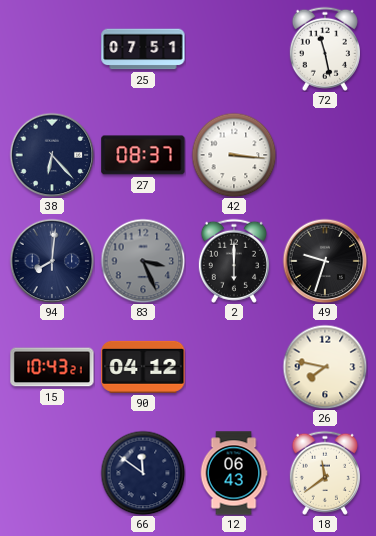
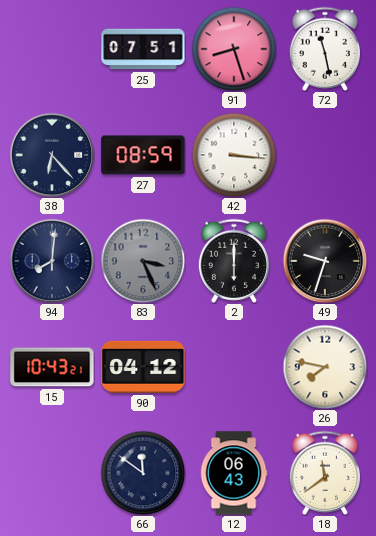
91: none -> 8:27 (234, 49)
27: 08:37 -> 08:59 (143, 155)
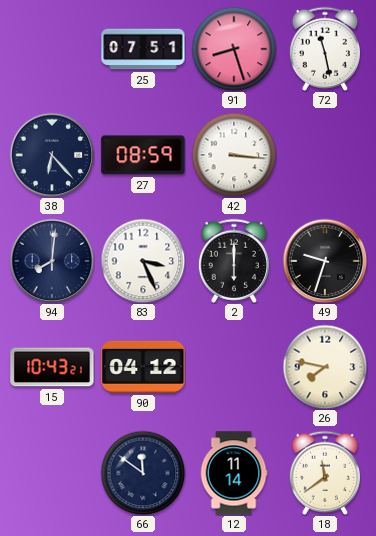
83 dial: grey -> white (143, 261)
12: 06:43 -> 11:14 (234, 473)
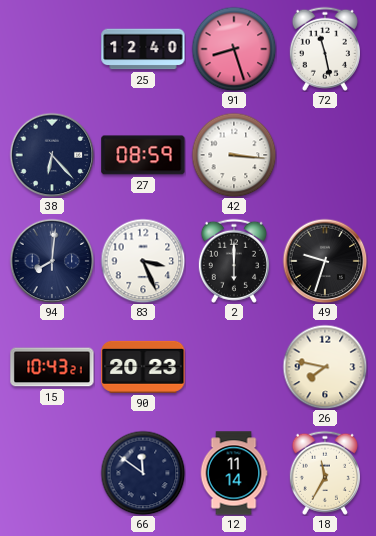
25: 07:51 -> 12:40 (143, 49)
90: 04:12 -> 20:23 (143, 367)
18: 11:39 -> 11:35 (325, 473)
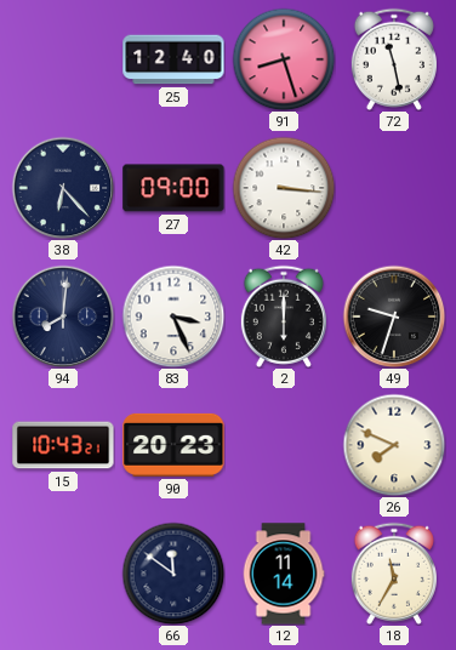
27: 08:59 -> 09:00 (173, 188)
26: 7:47 -> 7:49 (394, 445)
